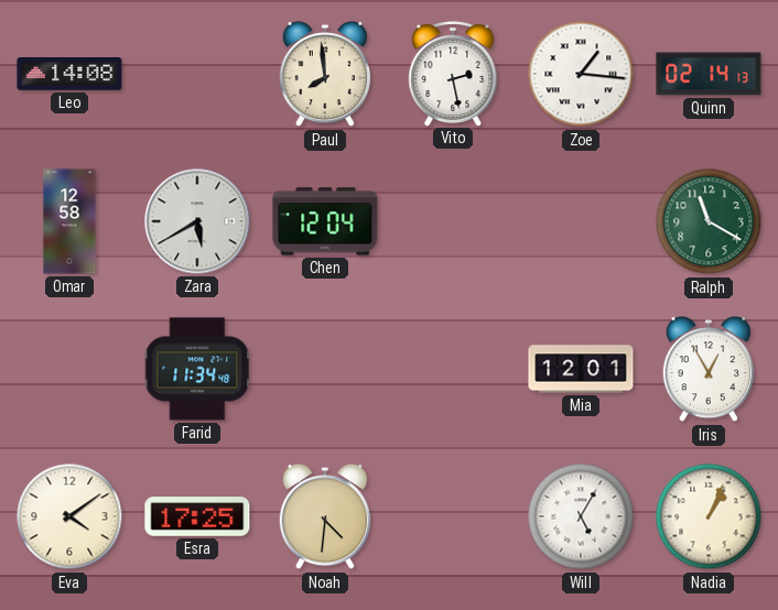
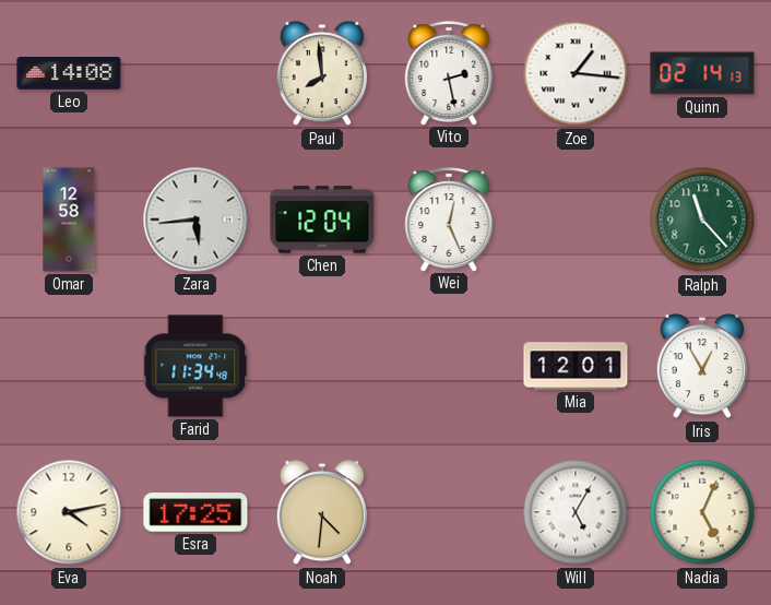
Zara: 5:40 -> 5:44 (195, 220)
Wei: none -> 12:26 (449, 220)
Ralph: 11:20 -> 11:23 (702, 220)
Eva: 4:09 -> 4:13 (69, 512)
Nadia: 1:04 -> 5:04 (702, 512)
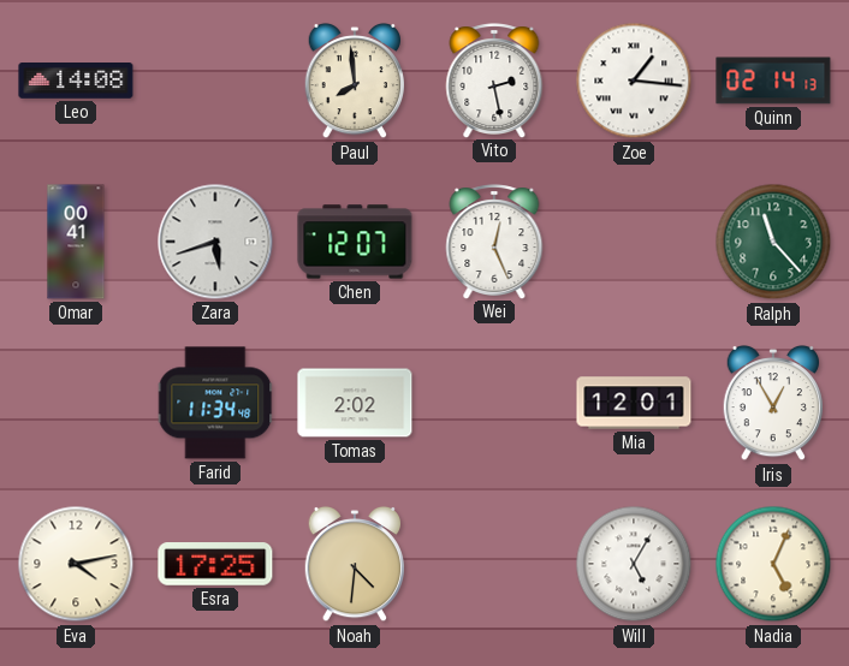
Omar: 12:58 -> 00:41 (76, 242)
Zara: 5:44 -> 5:42 (215, 242)
Chen: 12:04 -> 12:07 (355, 242)
Tomas: none -> 2:02 (355, 403)
